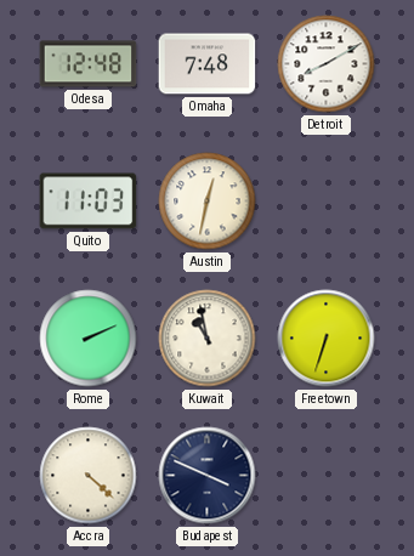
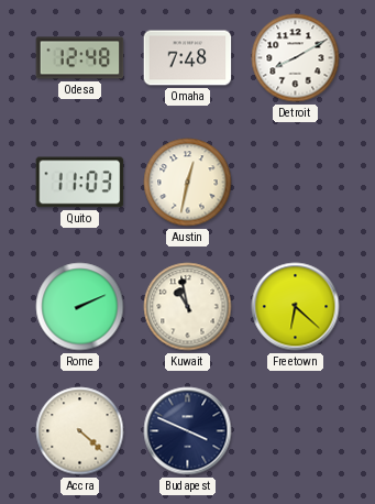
Freetown: 6:33 -> 6:22 (296, 307)
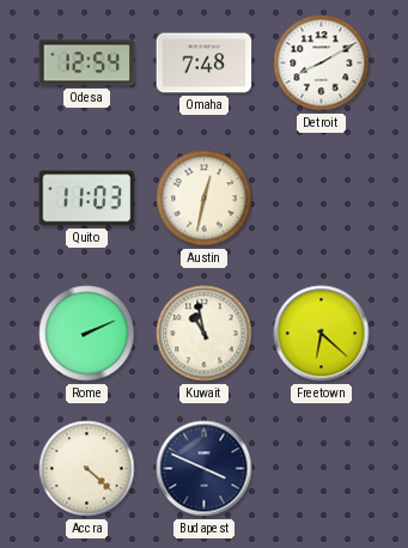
Odesa: 12:48 -> 12:54 (87, 63)
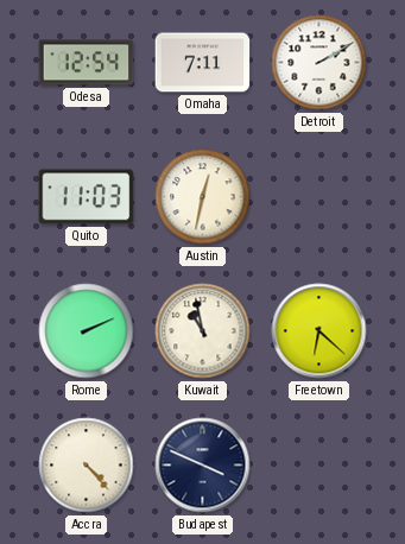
Omaha: 7:48 -> 7:11 (203, 63)
Detroit: 8:10 -> 2:10 (319, 63)
Accra: 4:22 -> 4:23 (87, 466)
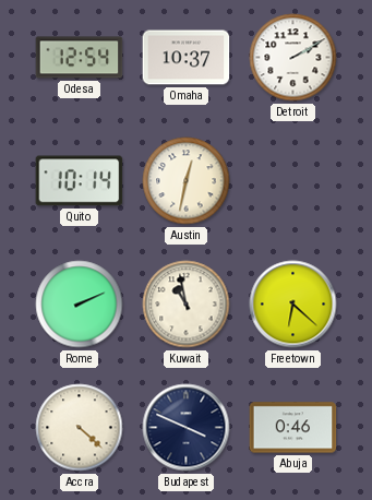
Omaha: 7:11 -> 10:37 (187, 58)
Quito: 11:03 -> 10:14 (80, 181)
Accra: 4:23 -> 4:22 (80, 428)
Abuja: none -> 0:46 (293, 428)
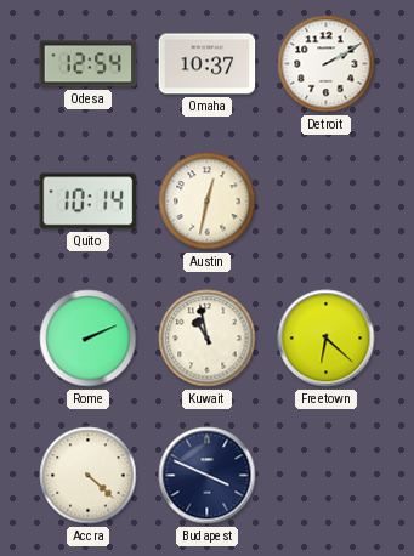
Abuja: 0:46 -> none (293, 428)
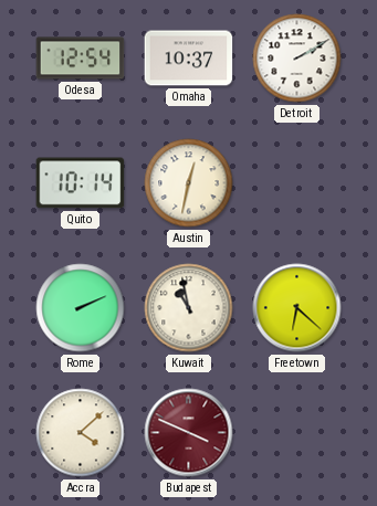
Accra: 4:22 -> 4:08 (81, 433)
Budapest dial: navy -> burgundy (189, 433)
